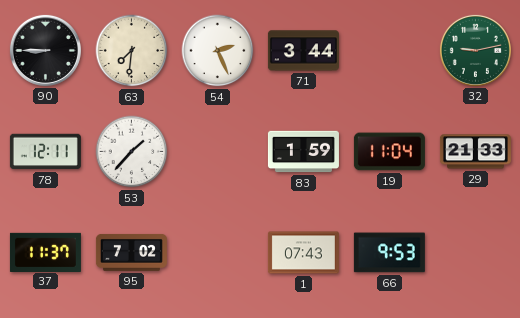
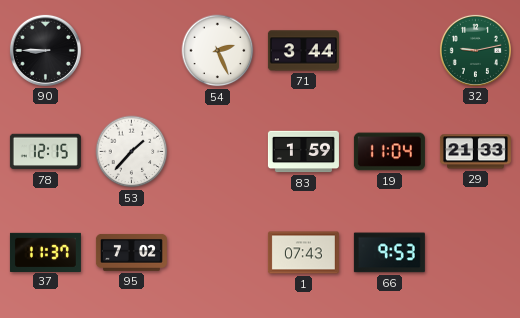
63: 7:31 -> none (132, 51)
78: 12:11 -> 12:15 (45, 152)
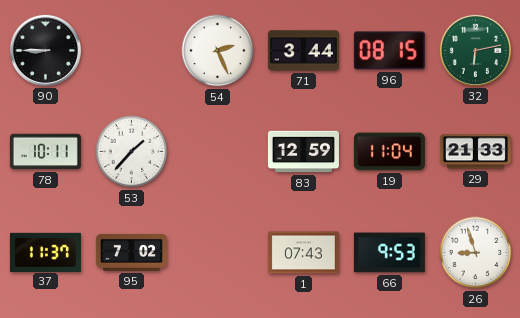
96: none -> 08:15 (389, 51)
32: 9:13 -> 6:13 (475, 50)
78: 12:15 -> 10:11 (45, 152)
83: 1:59 -> 12:59 (303, 152)
26: none -> 8:57 (476, 253)
